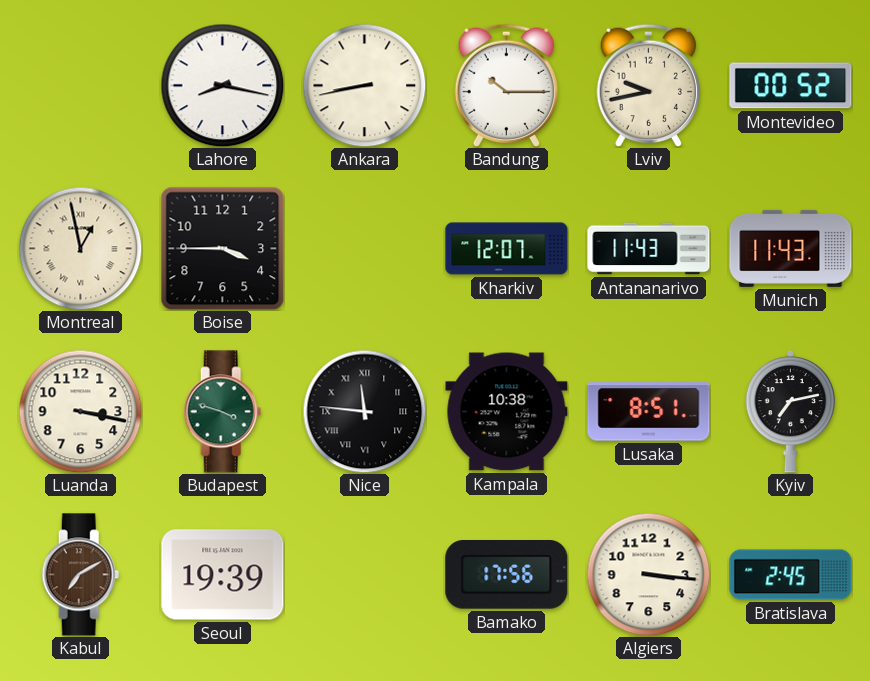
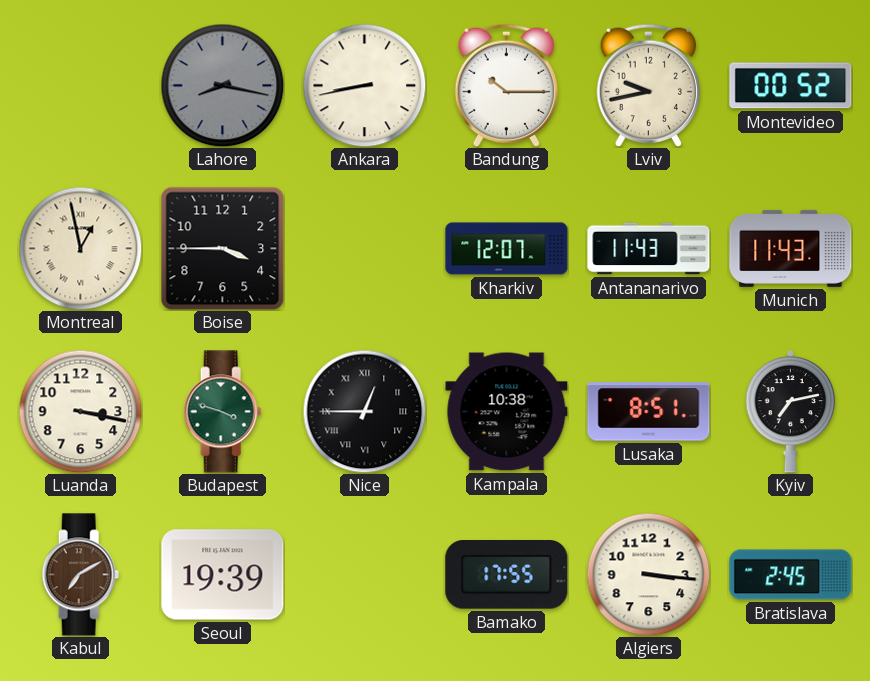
Lahore dial: white -> grey (222, 85)
Nice: 11:46 -> 12:45 (364, 411)
Bamako: 17:56 -> 17:55 (507, 575)
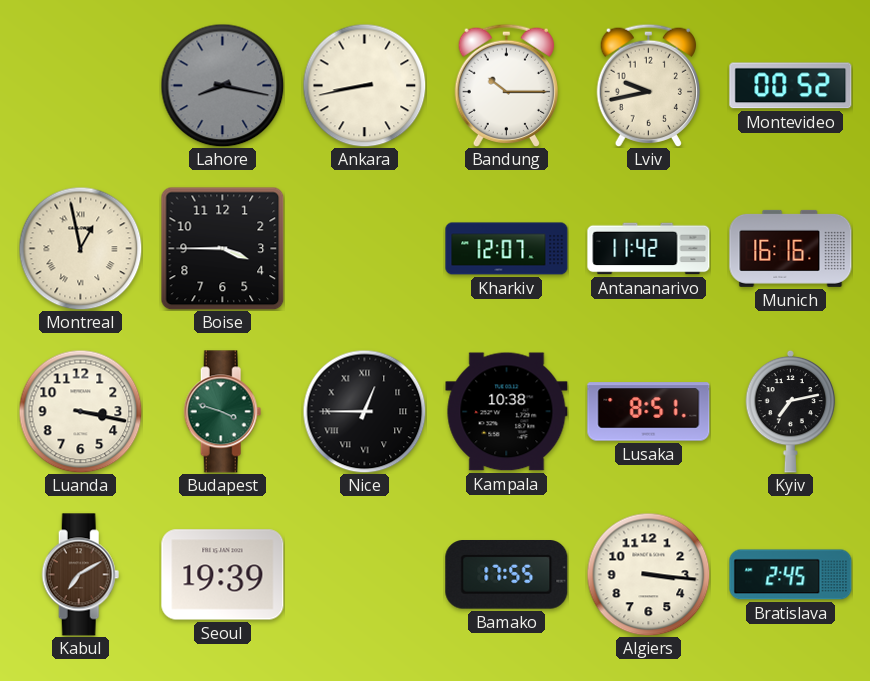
Antananarivo: 11:43 -> 11:42 (649, 249)
Munich: 11:43 -> 16:16 (791, 248)
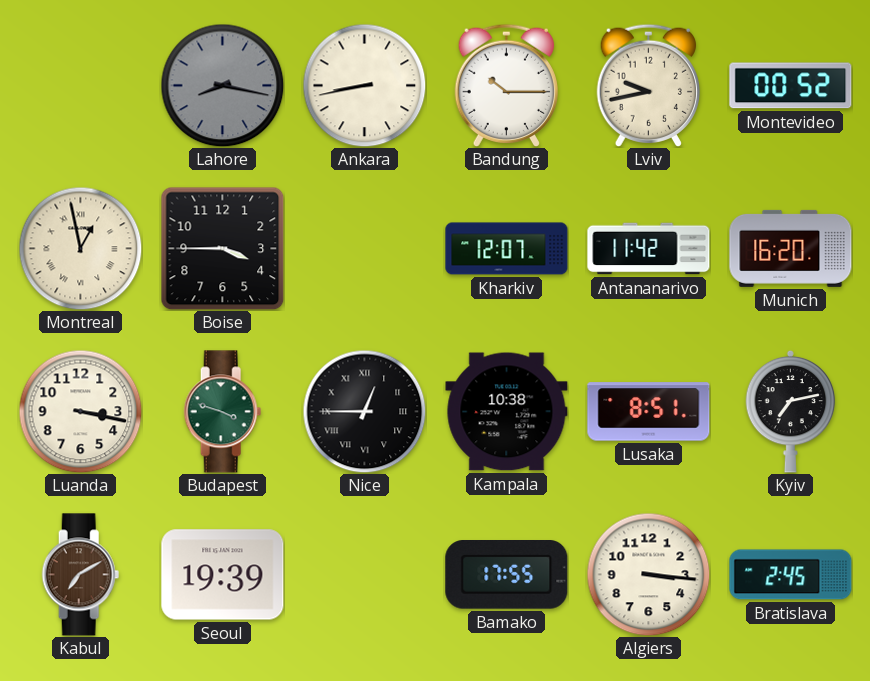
Munich: 16:16 -> 16:20 (791, 248)
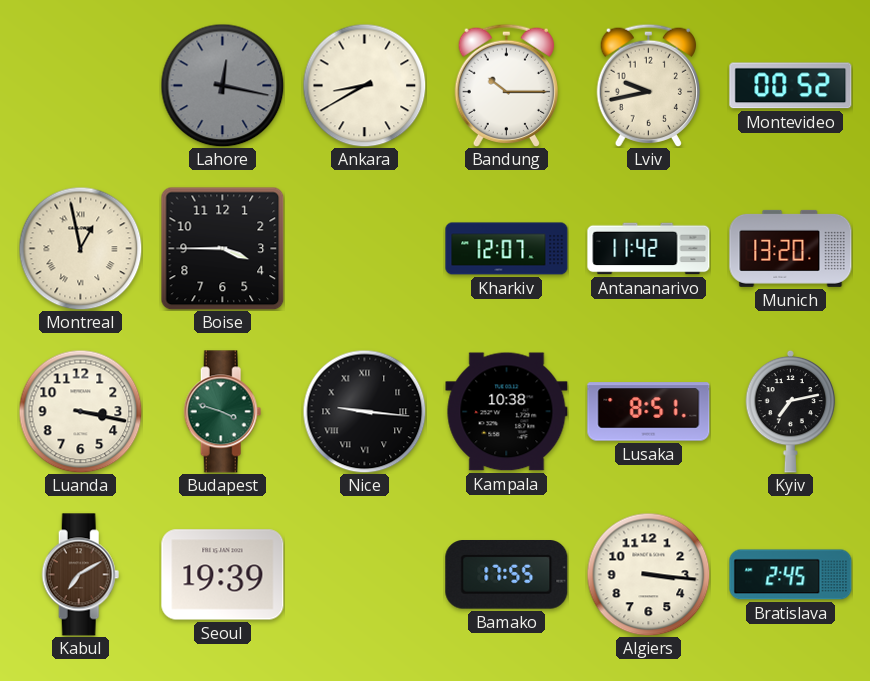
Lahore: 8:17 -> 12:17 (222, 85)
Ankara: 8:43 -> 8:40 (364, 85)
Munich: 16:20 -> 13:20 (791, 248)
Nice: 12:45 -> 9:16 (364, 411)
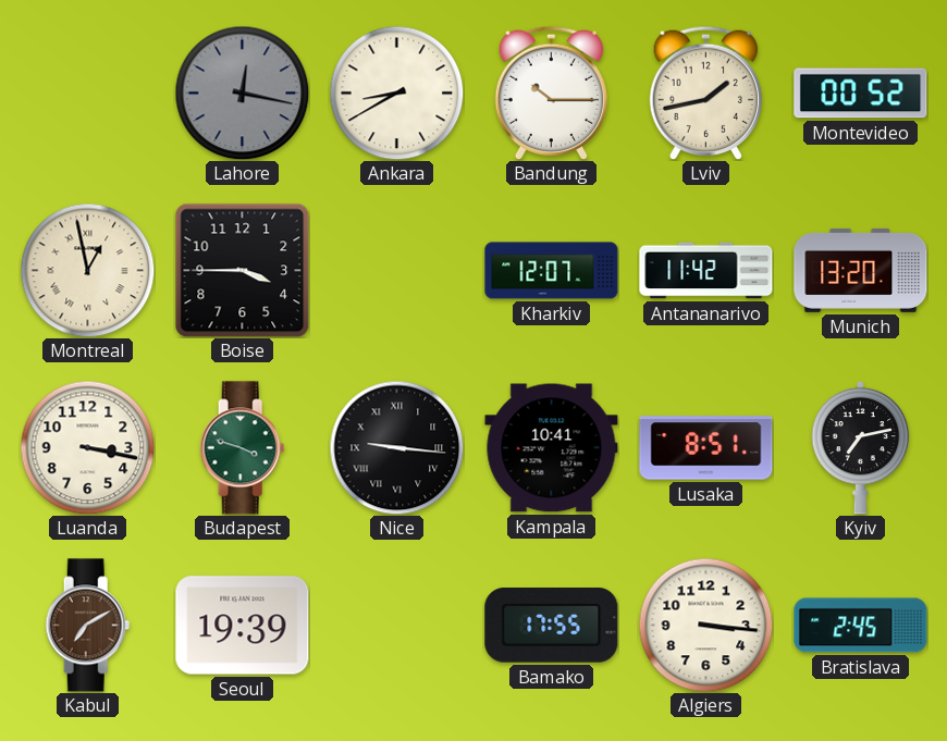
Lviv: 9:43 -> 1:43 (705, 92)
Kampala: 10:38 -> 10:41 (552, 448)
